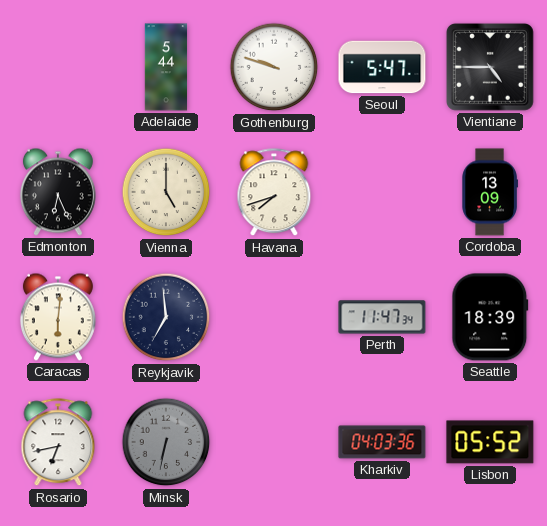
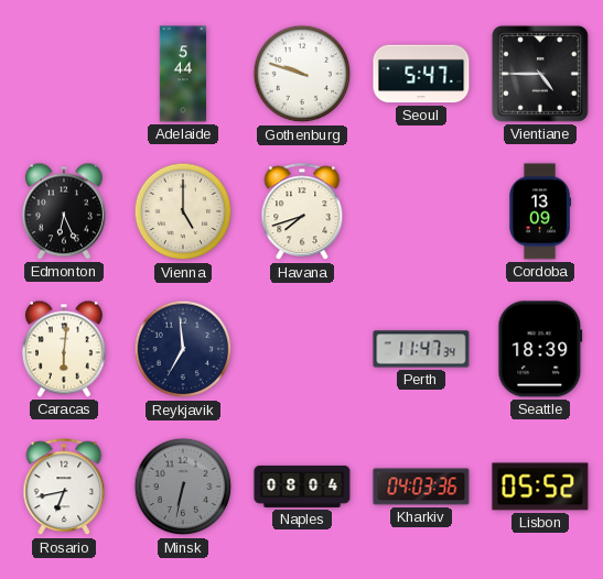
Naples: none -> 08:04 (302, 487)
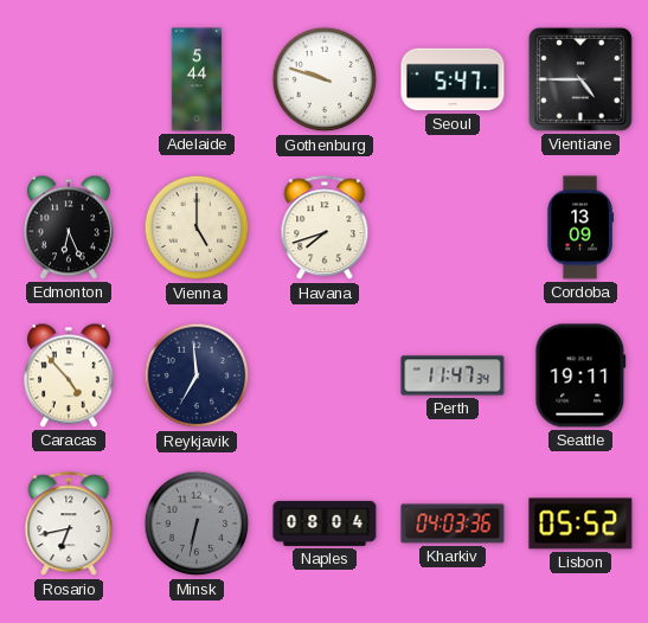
Caracas: 6:01 -> 4:53 (69, 375)
Seattle: 18:39 -> 19:11 (580, 375)
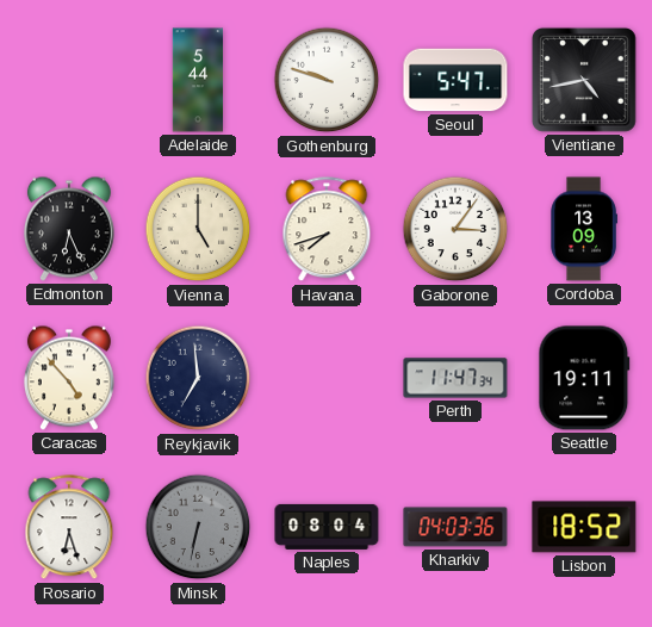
Vientiane: 4:45 -> 4:43 (584, 80)
Gaborone: none -> 3:06 (455, 229)
Rosario: 6:43 -> 6:27 (69, 528)
Lisbon: 05:52 -> 18:52 (584, 527)
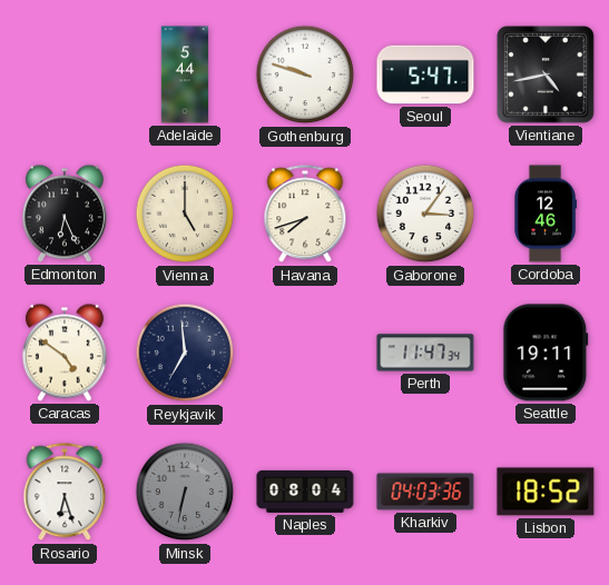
Cordoba: 13:09 -> 12:46 (546, 214)
Caracas: 4:53 -> 4:51 (65, 353)
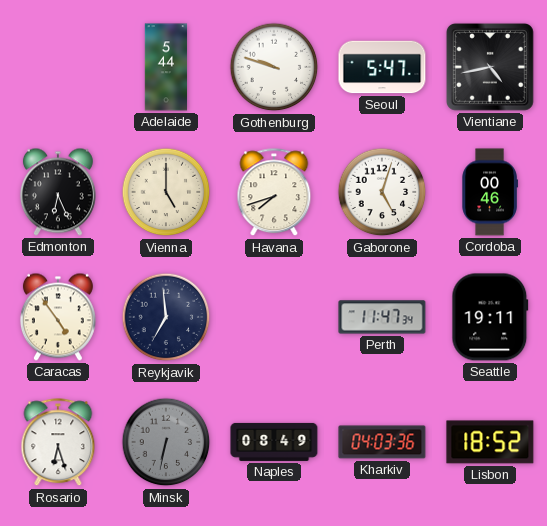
Gaborone: 3:06 -> 5:03 (382, 192)
Cordoba: 12:46 -> 00:46 (490, 192)
Caracas: 4:51 -> 4:54 (58, 317)
Naples: 08:04 -> 08:49 (274, 442)
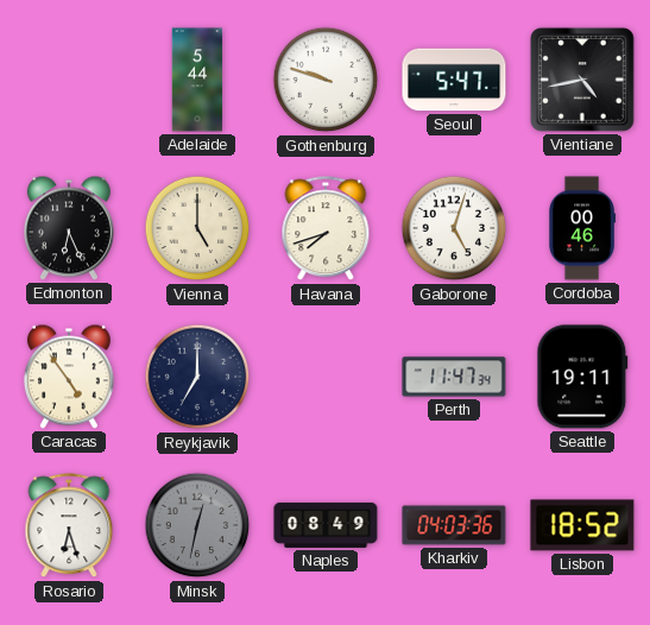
Reykjavik: 6:59 -> 7:00 (197, 377)
Minsk: 6:32 -> 12:32 (197, 525)
